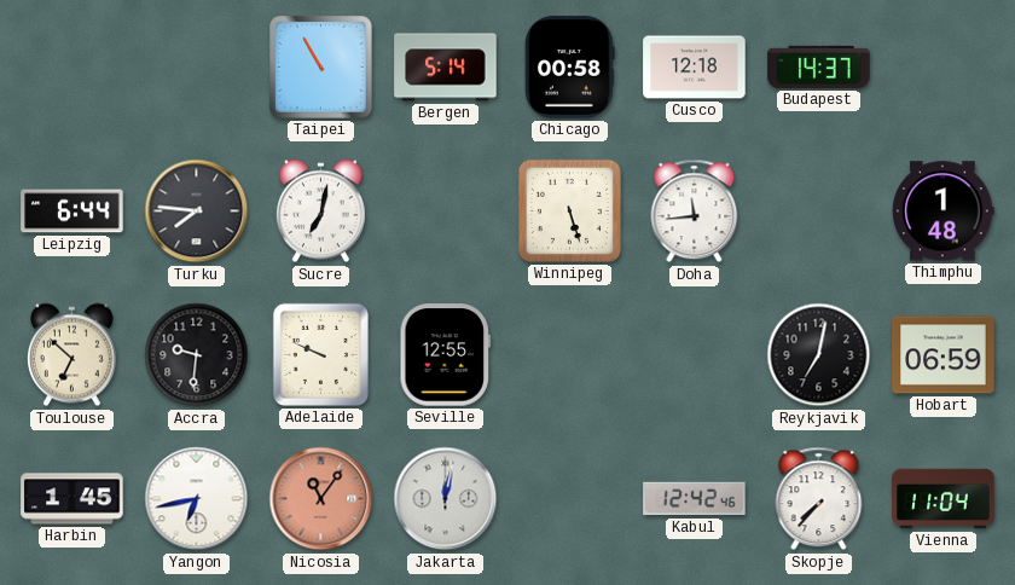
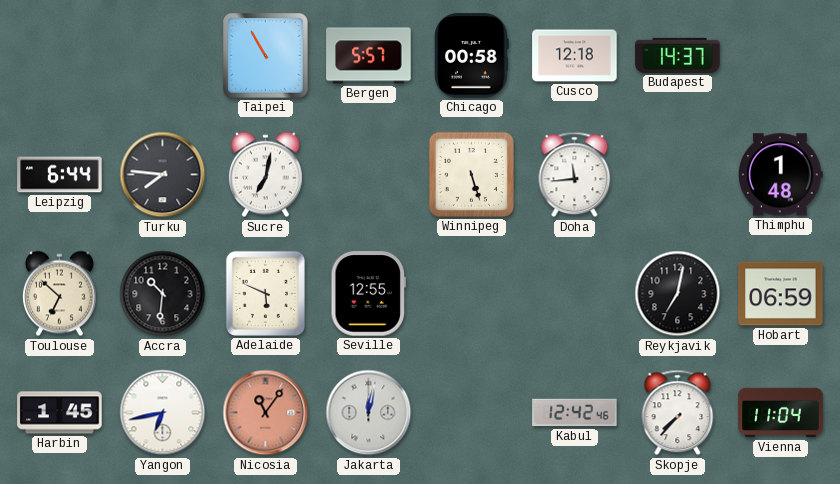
Bergen: 5:14 -> 5:57 (369, 56)
Accra: 9:31 -> 10:31 (163, 294)
Adelaide: 9:49 -> 5:49 (265, 293)
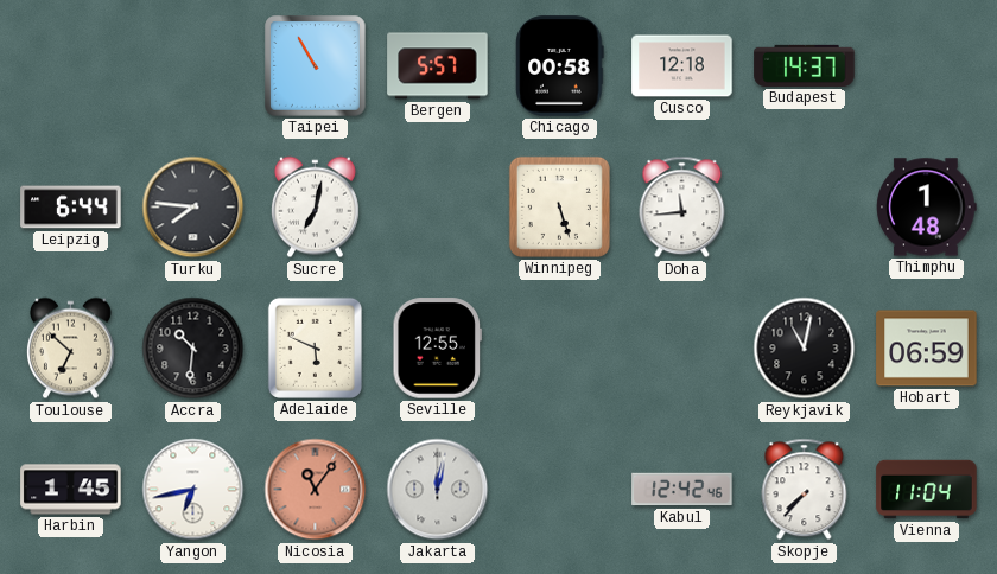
Reykjavik: 7:02 -> 11:02 (805, 349)
